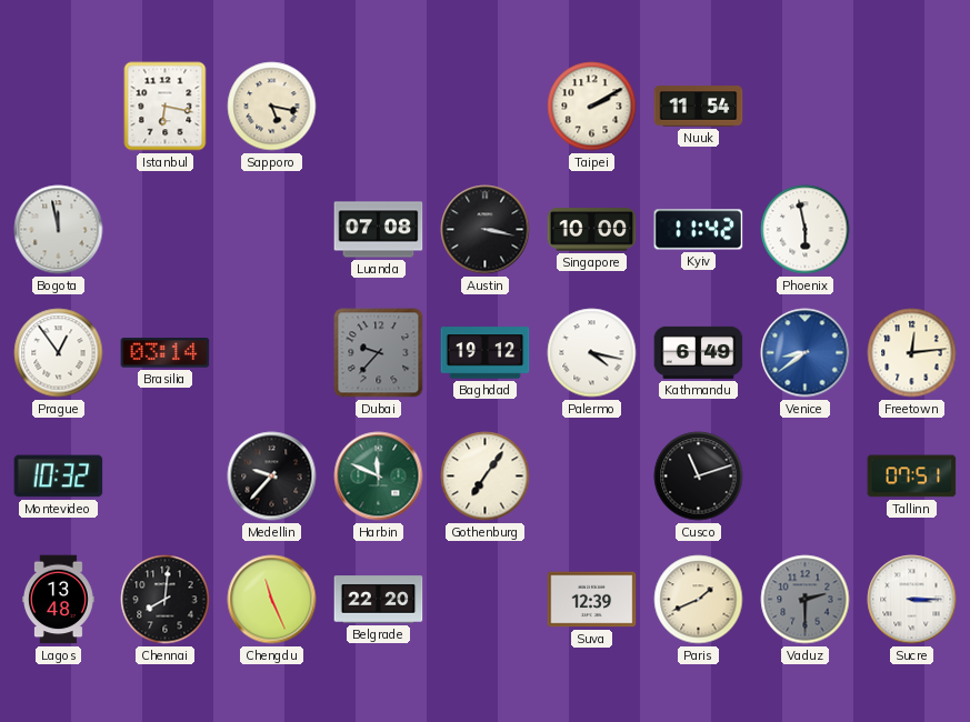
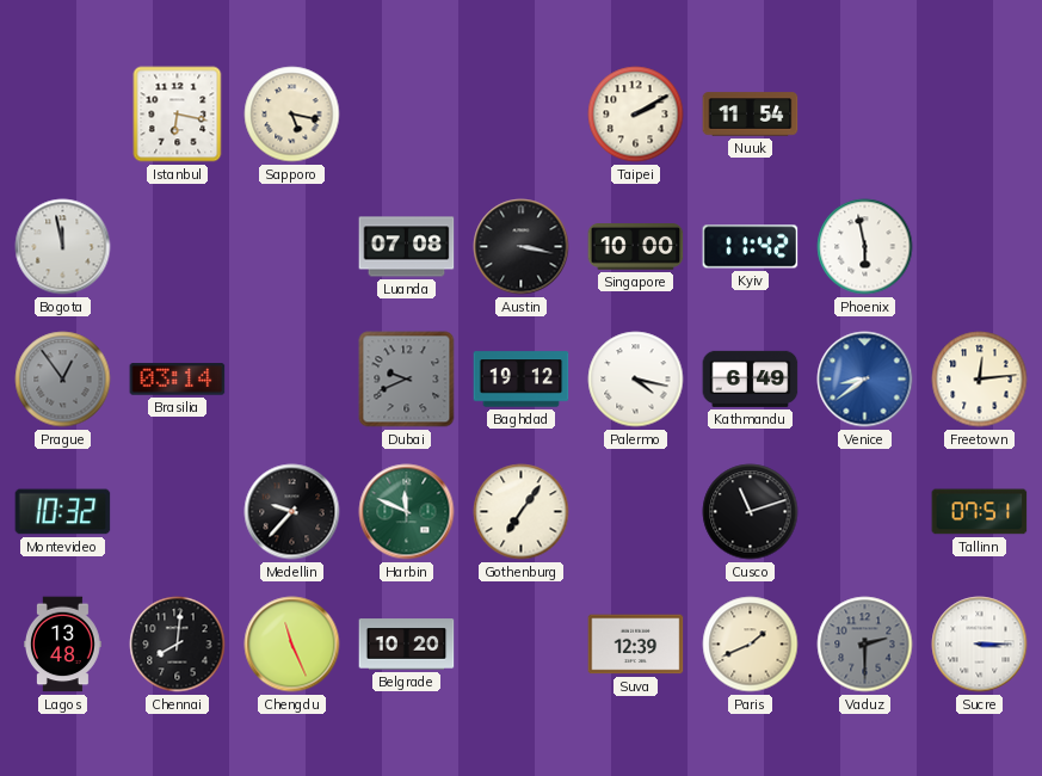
Prague dial: white -> grey (63, 380)
Dubai: 9:37 -> 9:41 (407, 380)
Belgrade: 22:20 -> 10:20 (407, 645)
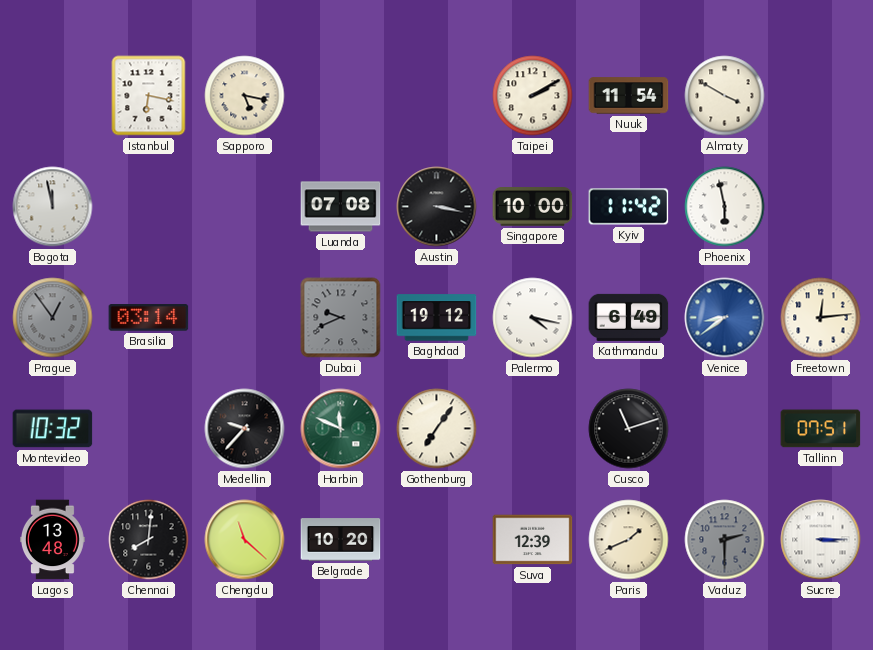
Almaty: none -> 3:50 (725, 96)
Chengdu: 11:26 -> 11:22 (245, 540)
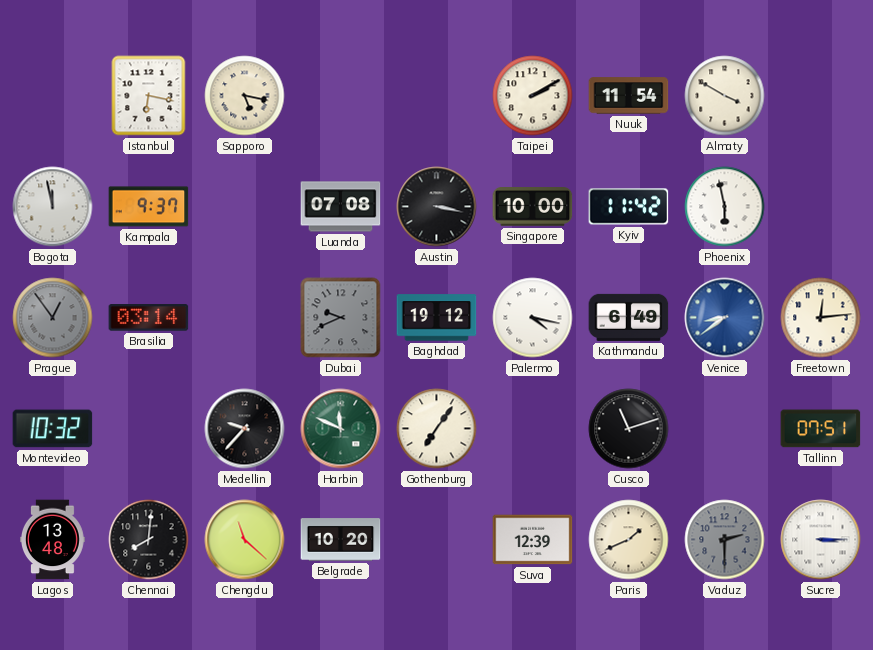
Kampala: none -> 9:37 (149, 207)
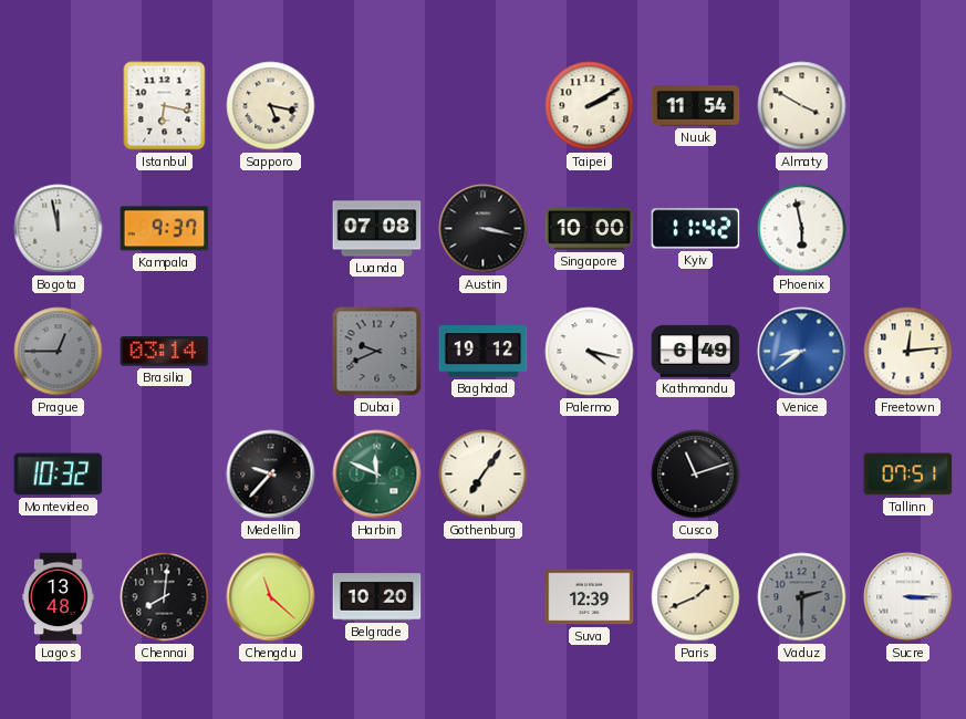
Prague: 12:54 -> 12:45 (59, 352)
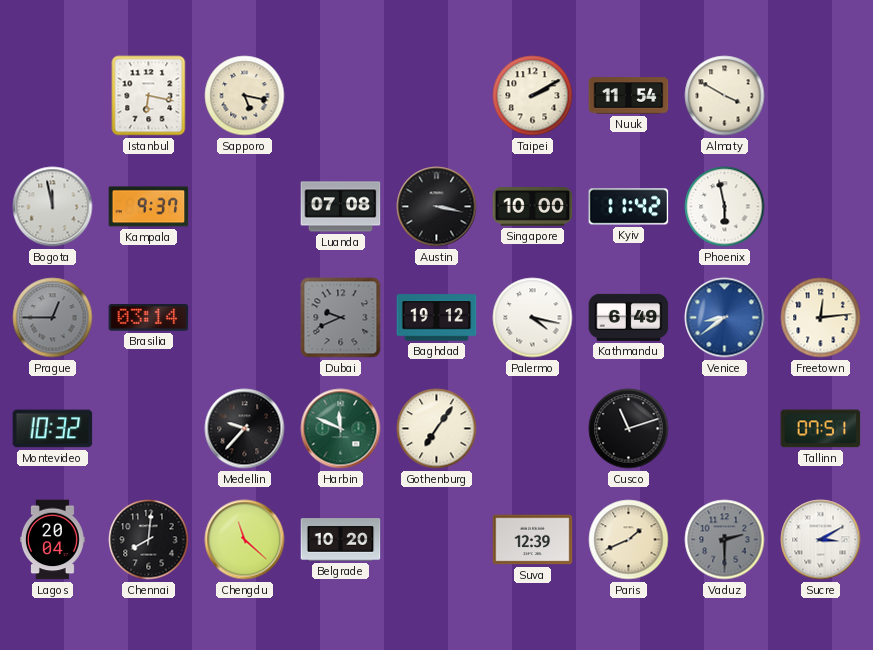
Lagos: 13:48 -> 20:04 (53, 540)
Sucre: 3:15 -> 3:10 (821, 540)
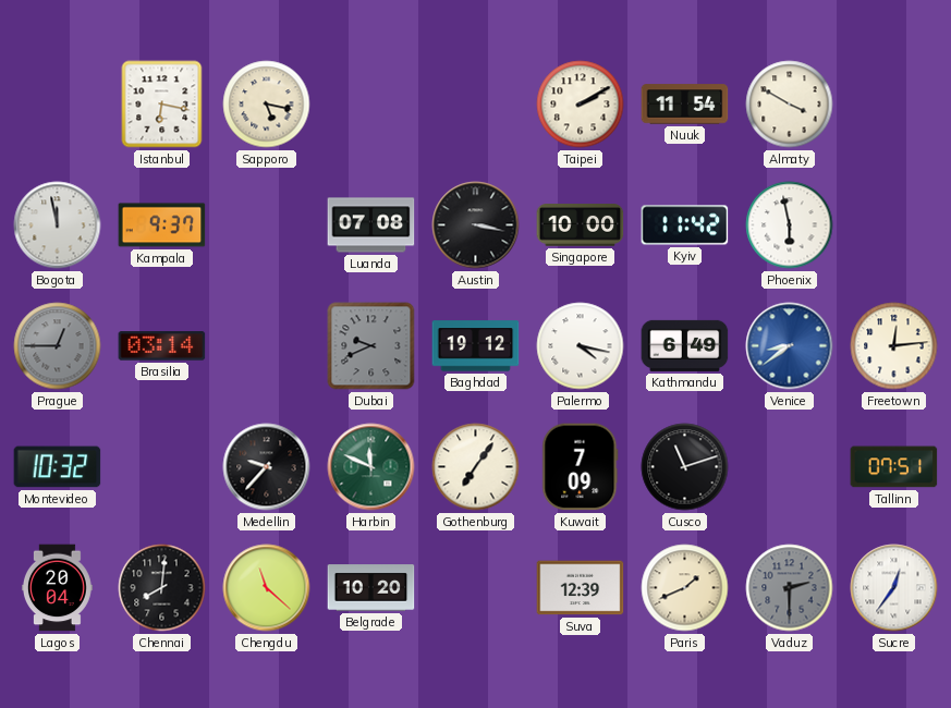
Kuwait: none -> 7:09 (581, 467)
Sucre: 3:10 -> 12:36 (894, 588)
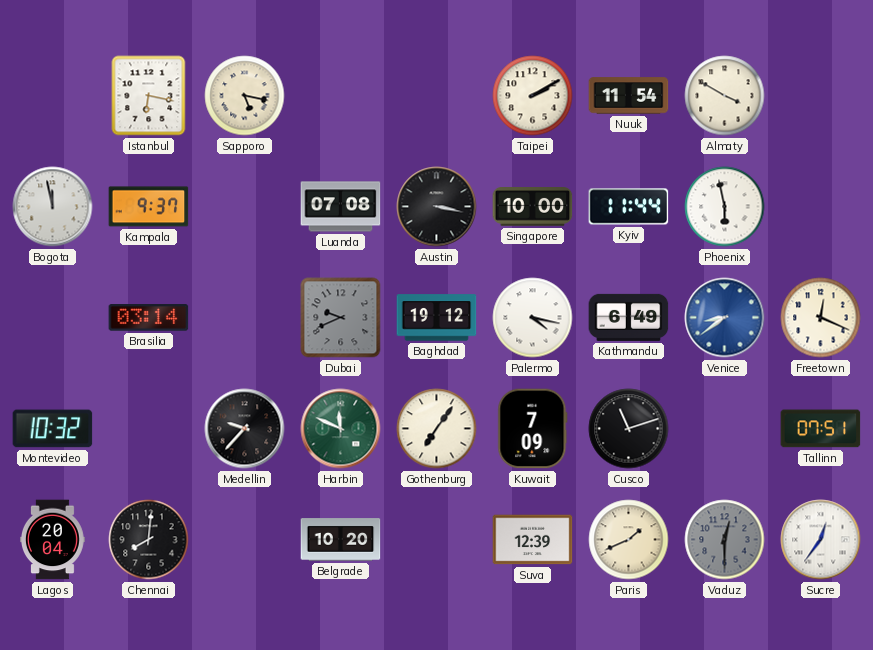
Kyiv: 11:42 -> 11:44 (629, 207)
Prague: 12:45 -> none (58, 346)
Freetown: 12:14 -> 12:19 (821, 318)
Chengdu: 11:22 -> none (267, 588)
Vaduz: 2:30 -> 12:30 (725, 540)
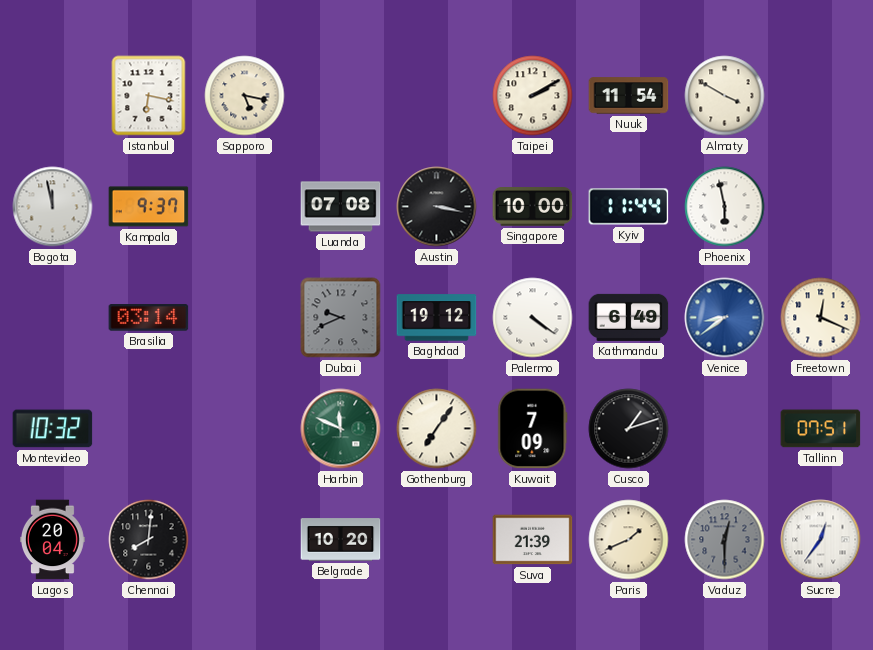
Palermo: 4:17 -> 4:21 (533, 318)
Medellin: 9:37 -> none (245, 429)
Cusco: 11:12 -> 1:12 (629, 429)
Suva: 12:39 -> 21:39 (533, 540)
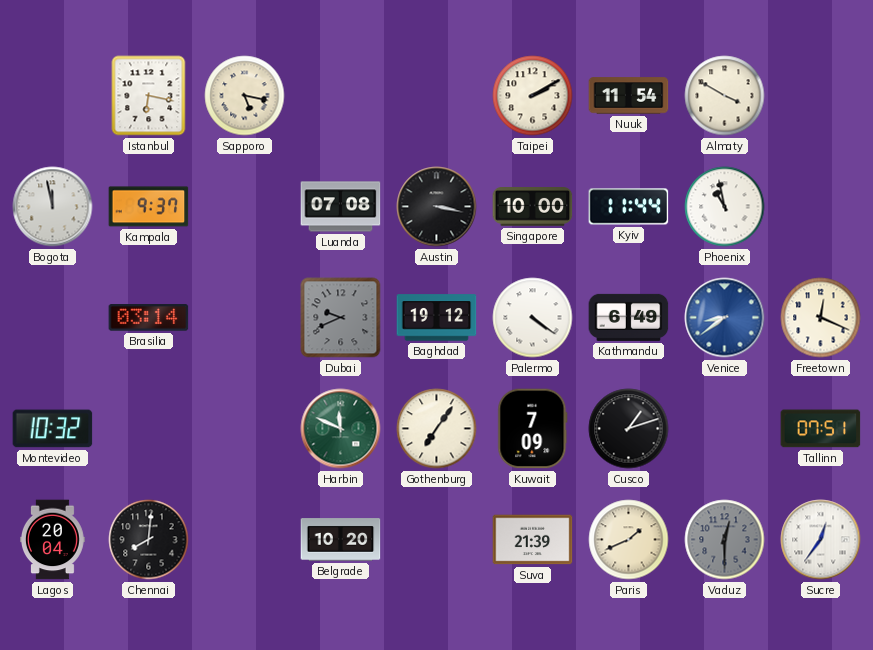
Phoenix: 5:58 -> 10:58 (725, 207)
